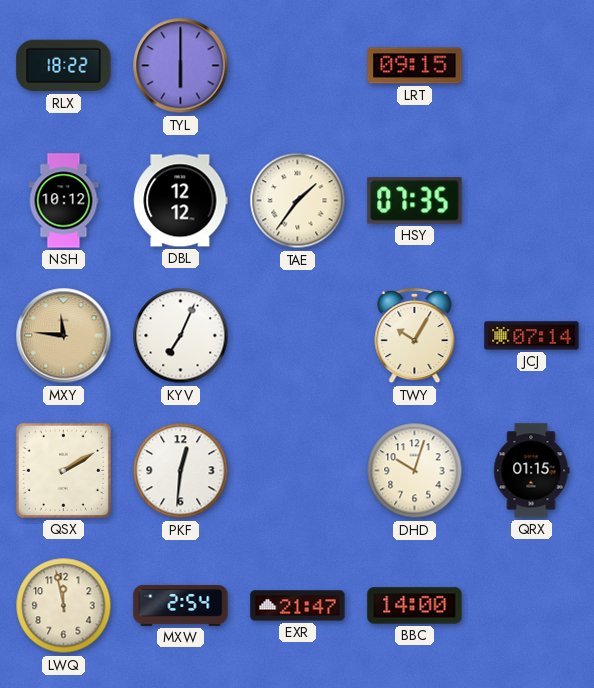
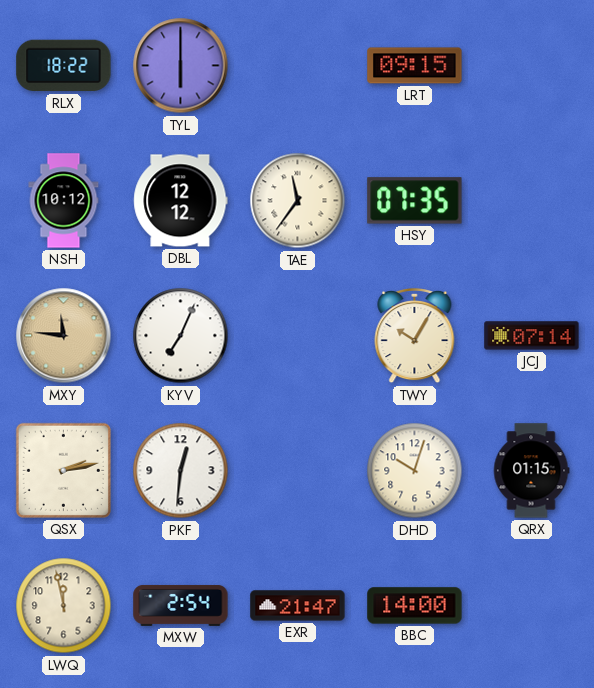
TAE: 1:36 -> 11:36 (298, 201)
QSX: 2:10 -> 2:13 (63, 470)
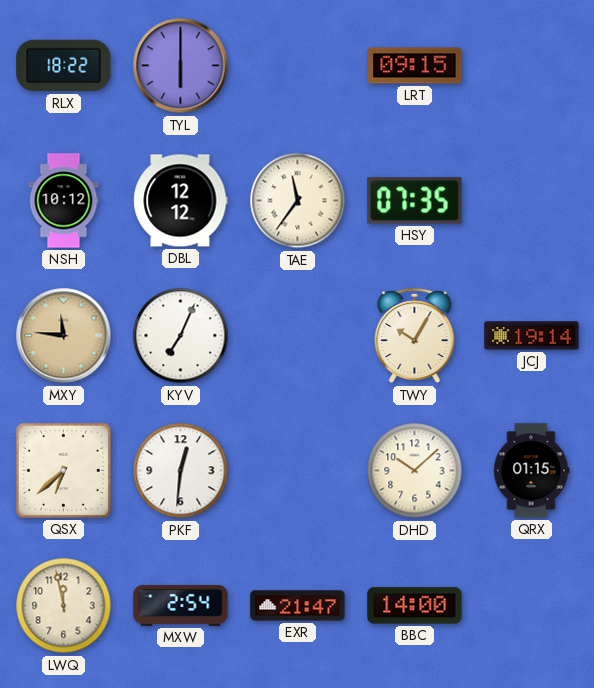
JCJ: 07:14 -> 19:14 (532, 336)
QSX: 2:13 -> 6:38 (63, 470)
DHD: 10:03 -> 10:08 (415, 471)
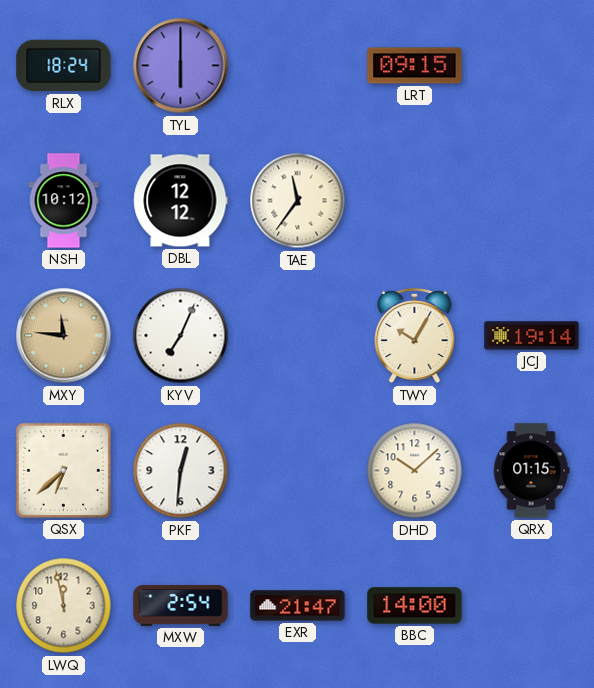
RLX: 18:22 -> 18:24 (64, 66)
HSY: 07:35 -> none (415, 201)
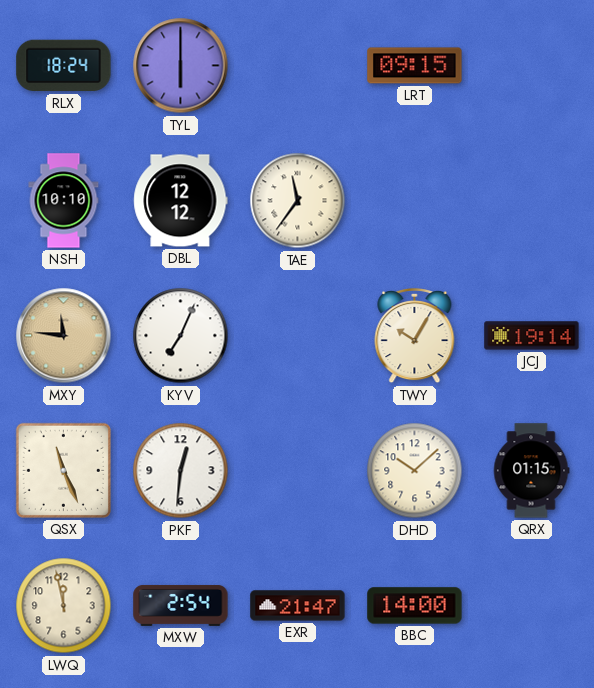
NSH: 10:12 -> 10:10 (64, 201)
QSX: 6:38 -> 11:26 (63, 470)
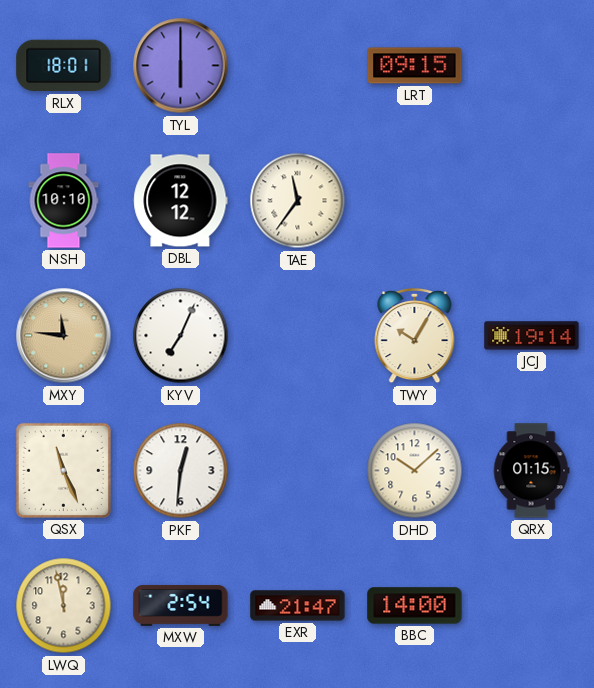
RLX: 18:24 -> 18:01 (64, 66)
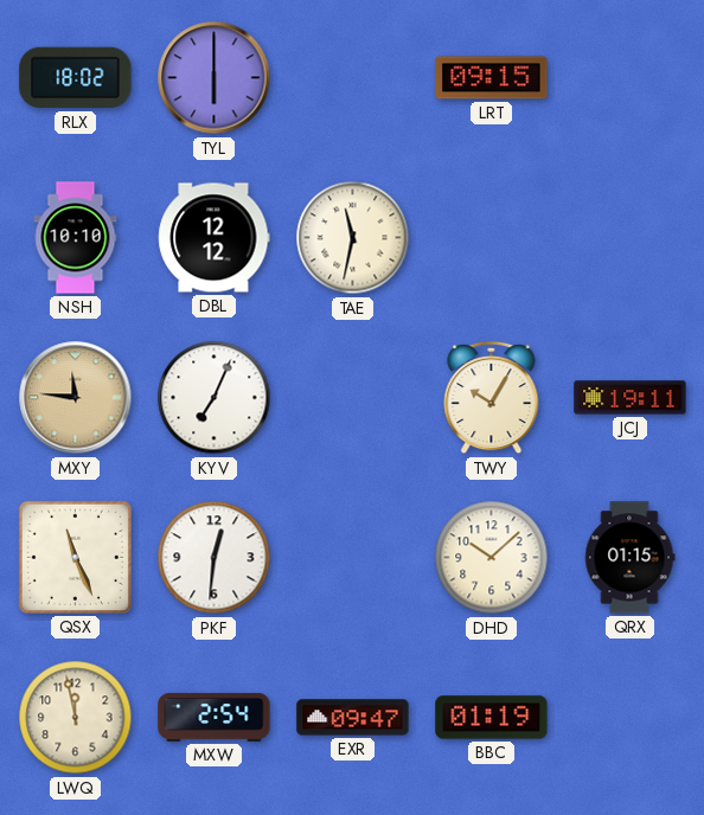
RLX: 18:01 -> 18:02 (76, 78)
TAE: 11:36 -> 11:32 (353, 238)
JCJ: 19:14 -> 19:11 (631, 398)
EXR: 21:47 -> 09:47 (353, 718)
BBC: 14:00 -> 01:19 (492, 718)
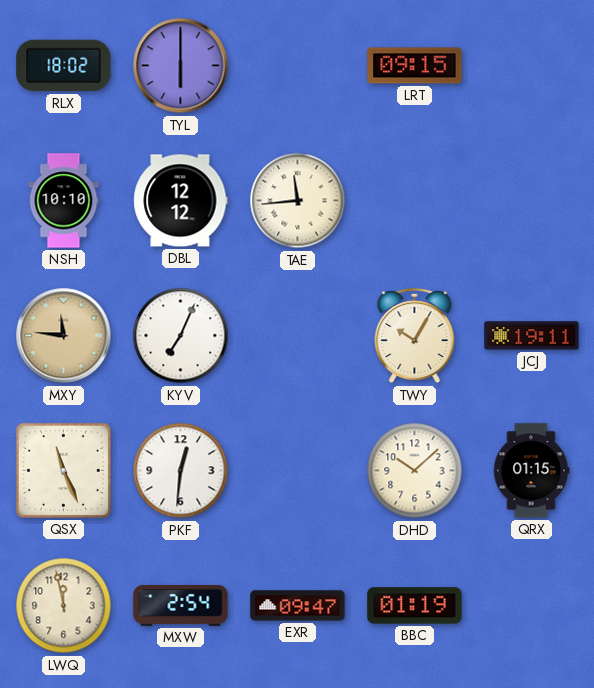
TAE: 11:32 -> 11:44 (298, 201)
